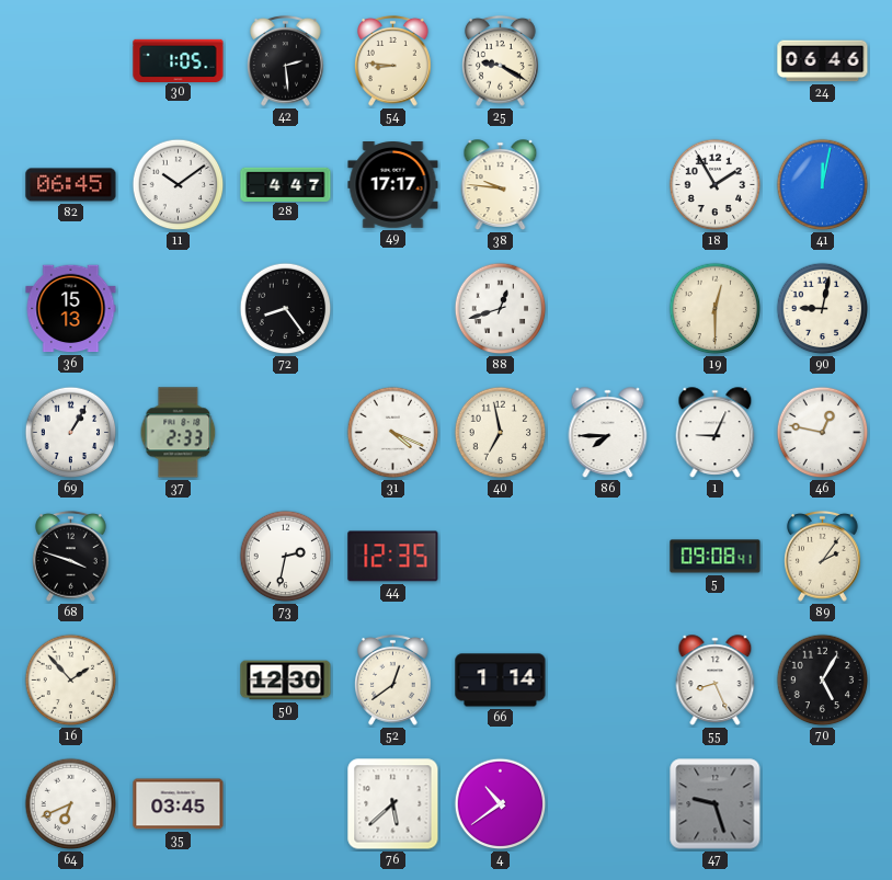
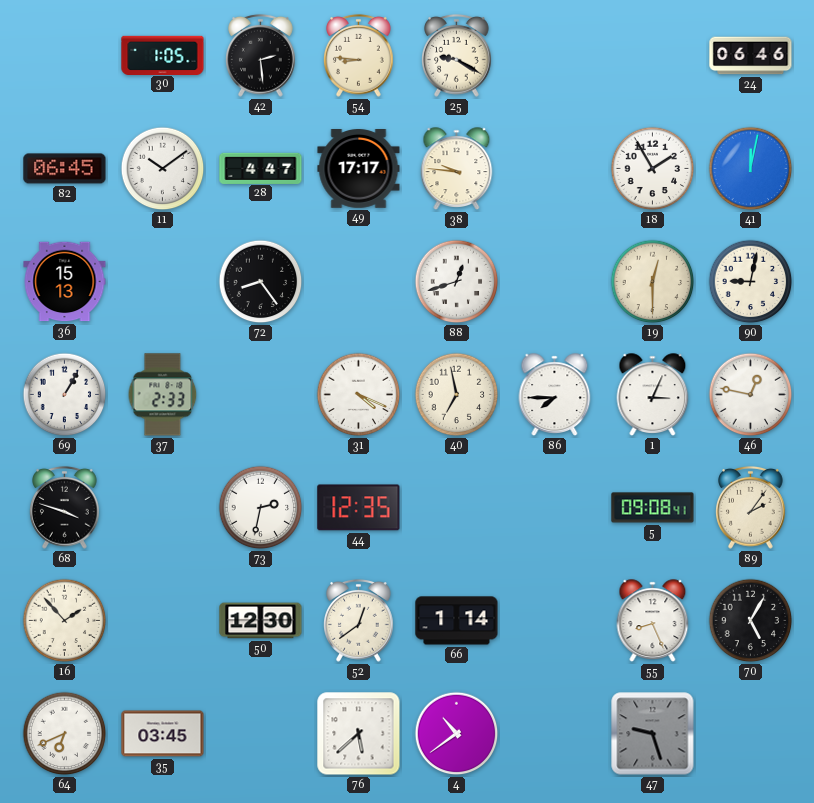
1: 9:04 -> 3:04 (653, 395)
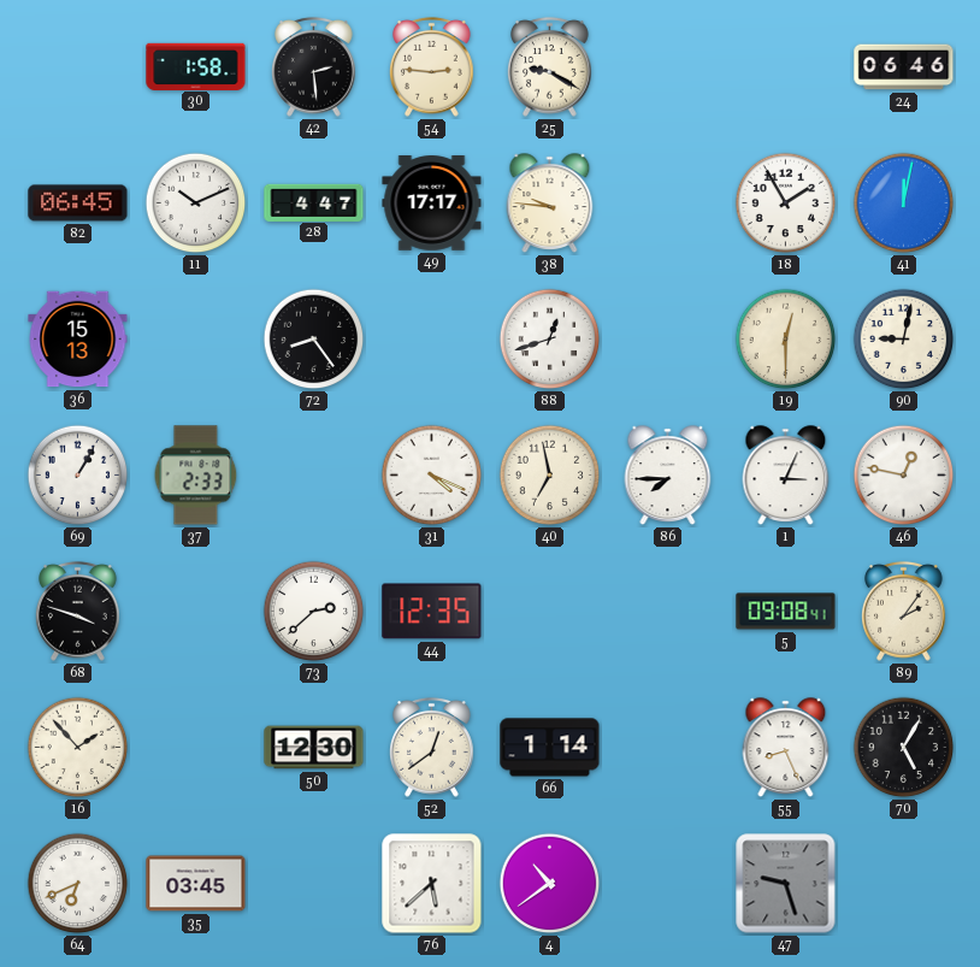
30: 1:05 -> 1:58 (196, 66)
54: 8:46 -> 2:46 (432, 66)
11: 10:09 -> 10:11 (196, 204)
73: 2:32 -> 2:38 (314, 612)
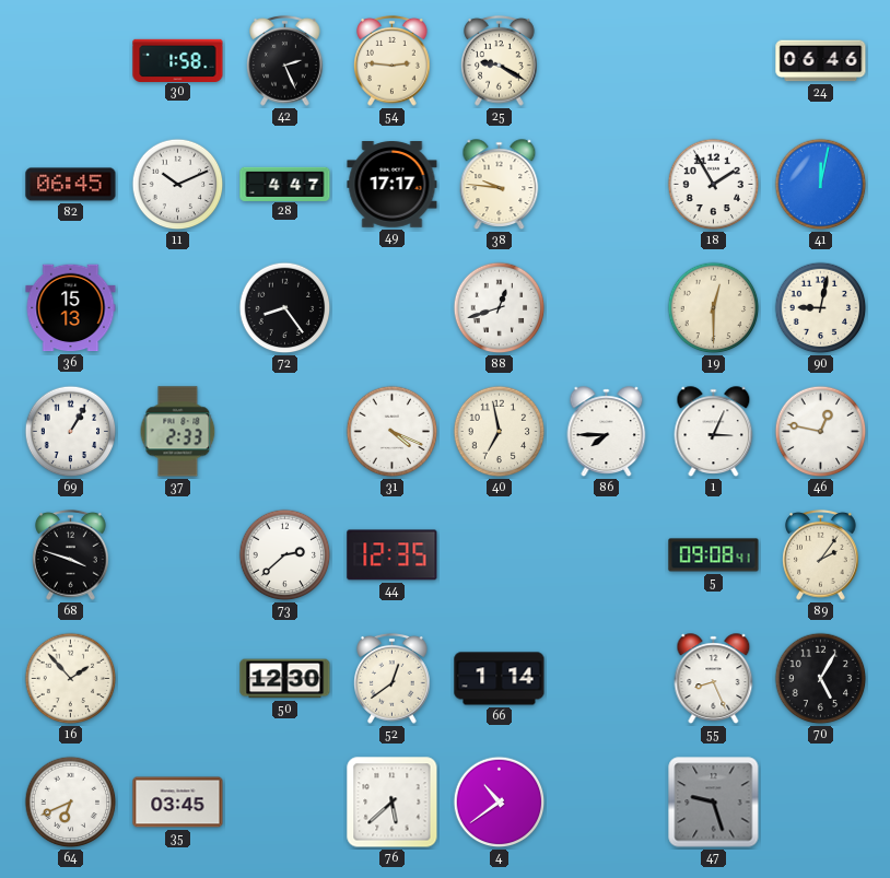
42: 2:29 -> 2:26 (285, 60)
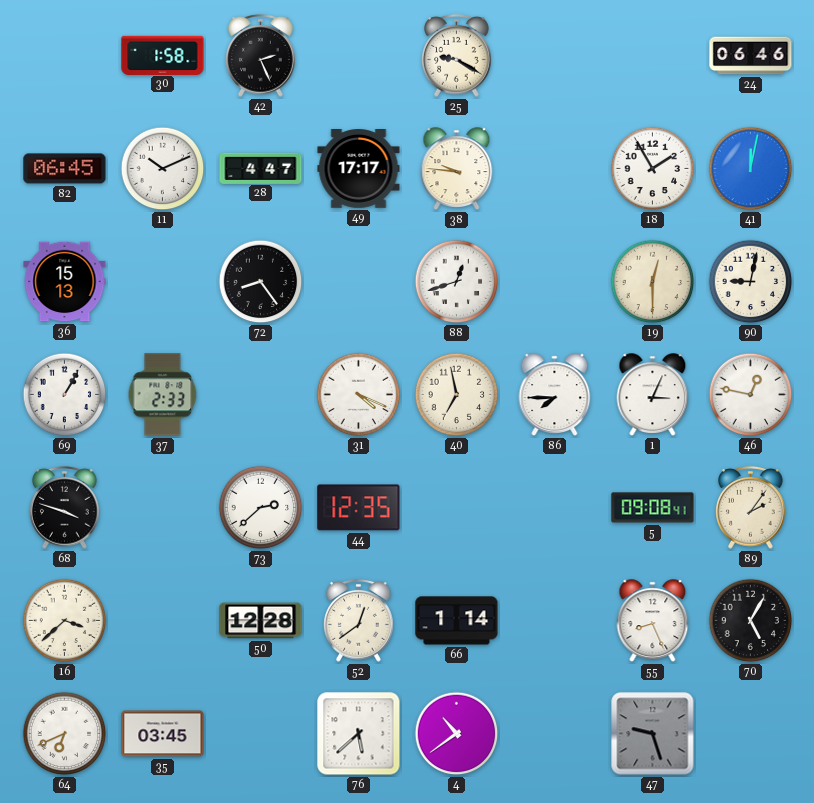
54: 2:46 -> none (393, 60)
16: 1:53 -> 3:38 (65, 621)
50: 12:30 -> 12:28 (261, 621)
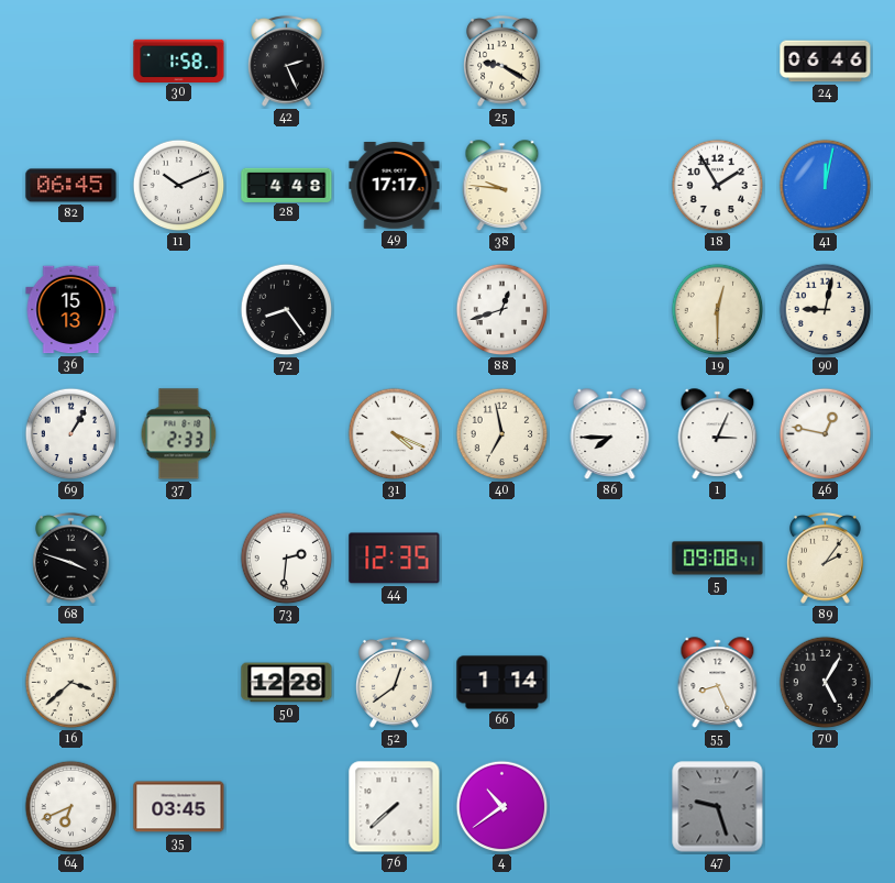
28: 4:47 -> 4:48 (287, 185)
73: 2:38 -> 2:31 (287, 559)
76: 5:38 -> 7:38 (395, 807)
